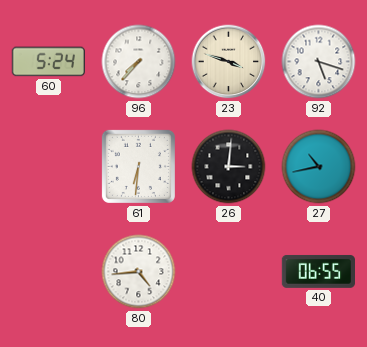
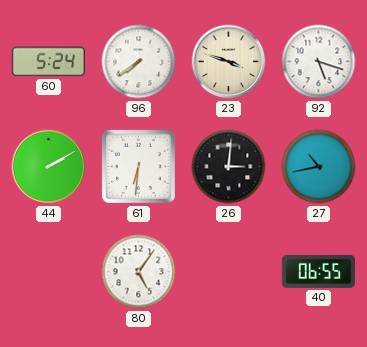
96: 7:37 -> 7:39 (139, 62)
44: none -> 2:10 (49, 167)
80: 4:44 -> 5:06 (139, 272)
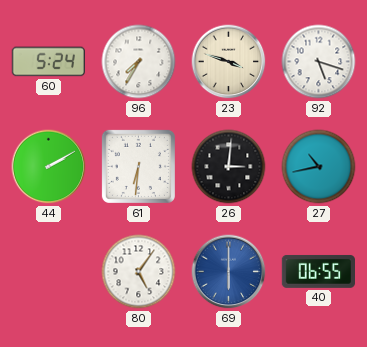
96: 7:39 -> 7:35 (139, 62)
69: none -> 6:00 (229, 272)
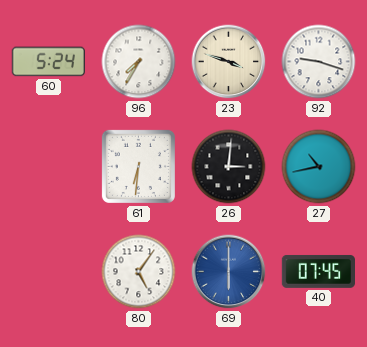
92: 5:18 -> 9:18 (319, 62)
44: 2:10 -> none (49, 167)
40: 06:55 -> 07:45 (319, 271)
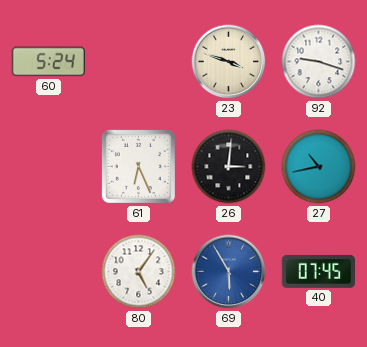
96: 7:35 -> none (139, 62)
61: 6:31 -> 6:26 (138, 166)
69: 6:00 -> 5:55 (229, 272)
